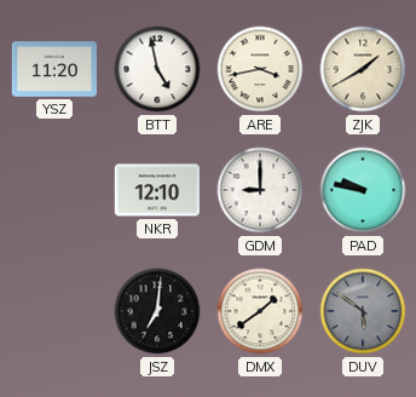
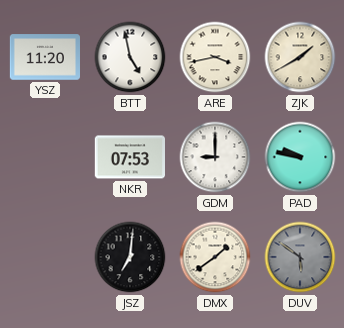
NKR: 12:10 -> 07:53 (129, 157)
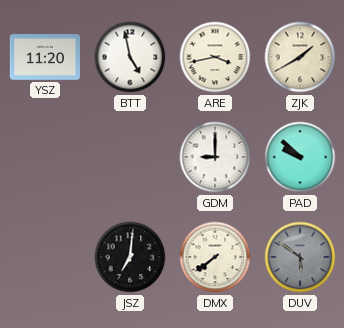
NKR: 07:53 -> none (129, 157)
PAD: 9:47 -> 9:52 (300, 157)
DMX: 1:39 -> 7:39 (215, 257)
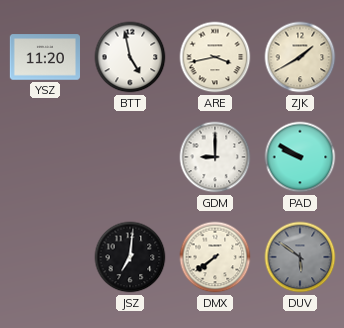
PAD: 9:52 -> 9:50 (300, 157)
